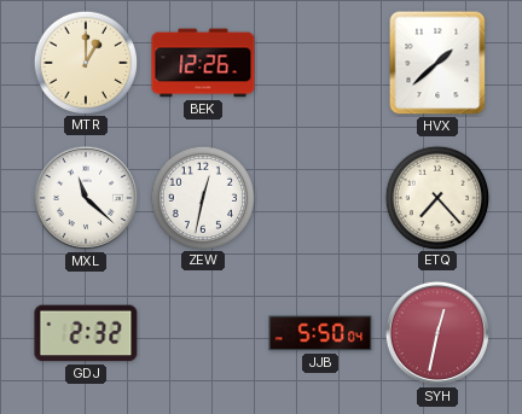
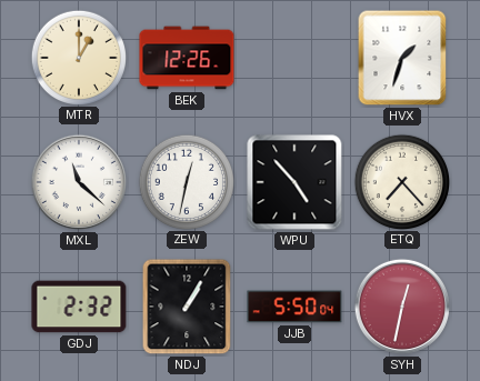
HVX: 1:38 -> 1:33 (402, 58)
WPU: none -> 4:53 (294, 182)
NDJ: none -> 1:05 (187, 307)
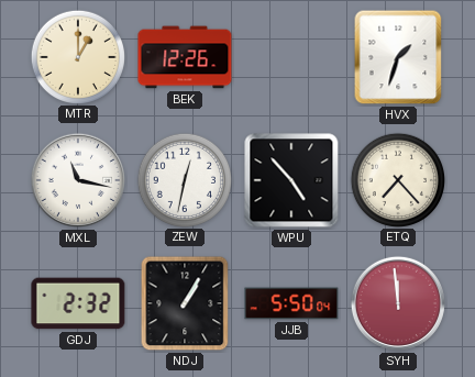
MXL: 11:22 -> 11:17 (78, 180)
SYH: 12:32 -> 11:59 (398, 303)
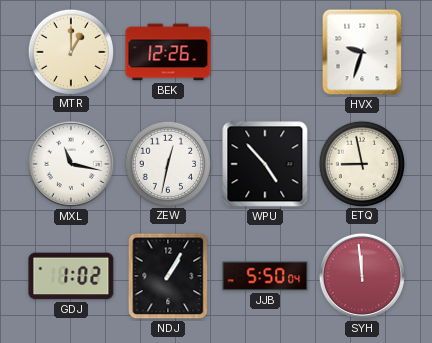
HVX: 1:33 -> 9:33 (362, 52)
ETQ: 7:23 -> 8:58 (361, 163)
GDJ: 2:32 -> 1:02 (71, 276)
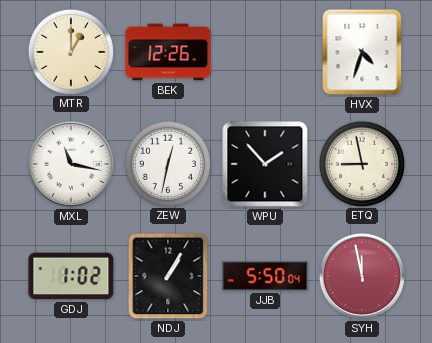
HVX: 9:33 -> 4:33 (362, 52)
WPU: 4:53 -> 1:53 (265, 164)
SYH: 11:59 -> 11:58 (362, 276)
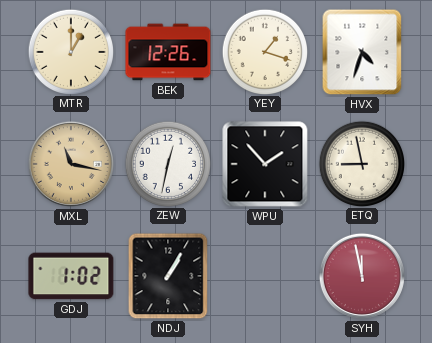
YEY: none -> 1:18 (264, 51)
MXL dial: white -> champagne (71, 164)
JJB: 5:50 -> none (265, 276)
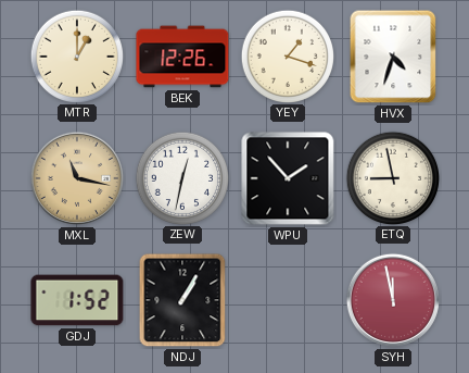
GDJ: 1:02 -> 1:52 (77, 300)
